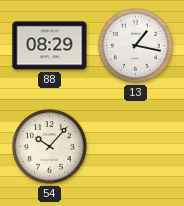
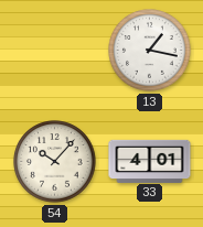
88: 08:29 -> none (50, 46)
33: none -> 4:01 (150, 161)
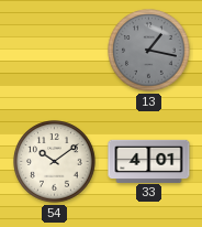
13 dial: white -> grey (149, 51)
54: 10:07 -> 10:09 (55, 162)
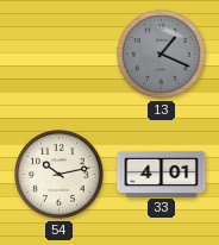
13: 1:17 -> 1:19 (162, 55)
54: 10:09 -> 10:13 (60, 175)
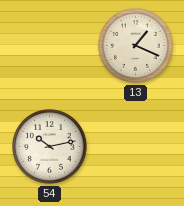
13 dial: grey -> cream (136, 46)
33: 4:01 -> none (162, 174)
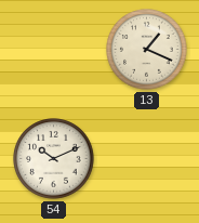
54: 10:13 -> 10:11 (54, 159)
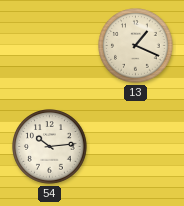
54: 10:11 -> 10:14 (50, 147)
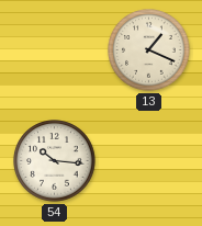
54: 10:14 -> 10:16 (55, 161)
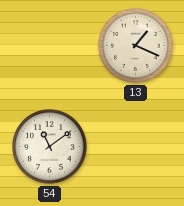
54: 10:16 -> 11:09 (50, 147)
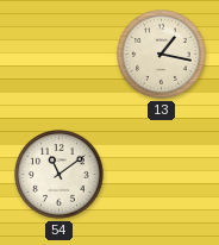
13: 1:19 -> 1:17 (162, 55)
